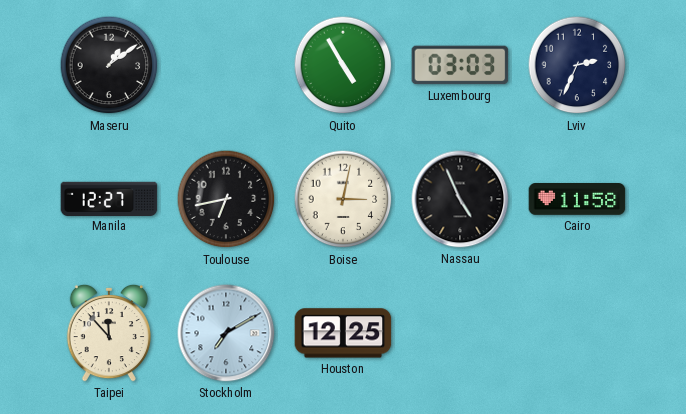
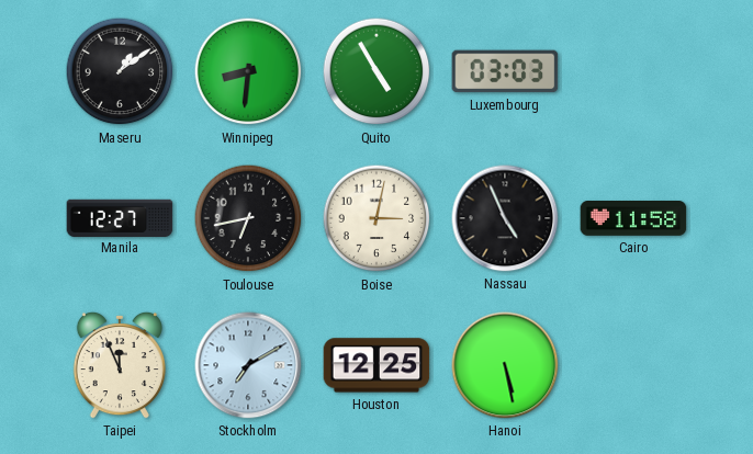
Winnipeg: none -> 8:31 (248, 71)
Lviv: 2:34 -> none (577, 65)
Taipei: 11:53 -> 11:56 (120, 365)
Hanoi: none -> 5:28 (505, 365)
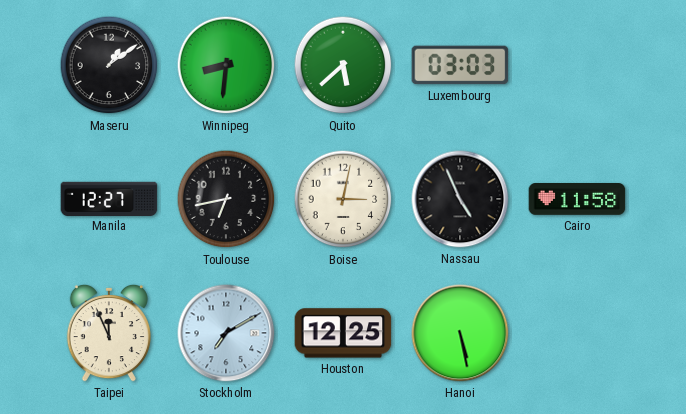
Quito: 4:55 -> 5:38 (343, 65)
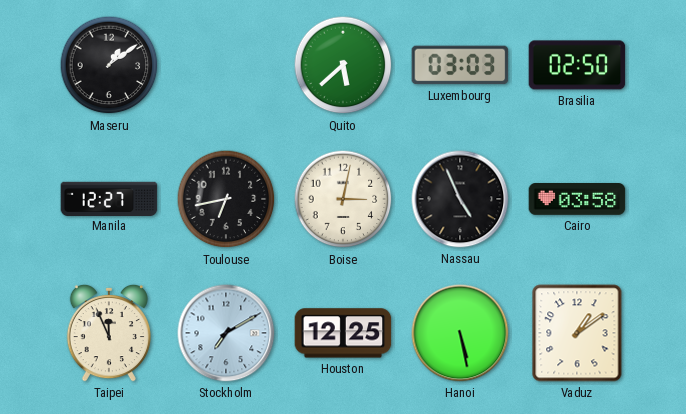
Winnipeg: 8:31 -> none (226, 65)
Brasilia: none -> 02:50 (577, 65)
Cairo: 11:58 -> 03:58 (577, 199)
Vaduz: none -> 1:09 (577, 333)
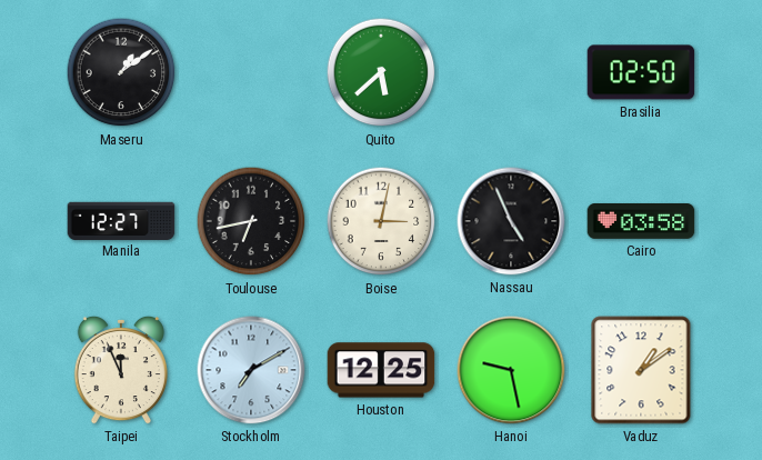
Luxembourg: 03:03 -> none (460, 65)
Hanoi: 5:28 -> 9:28 (511, 370)
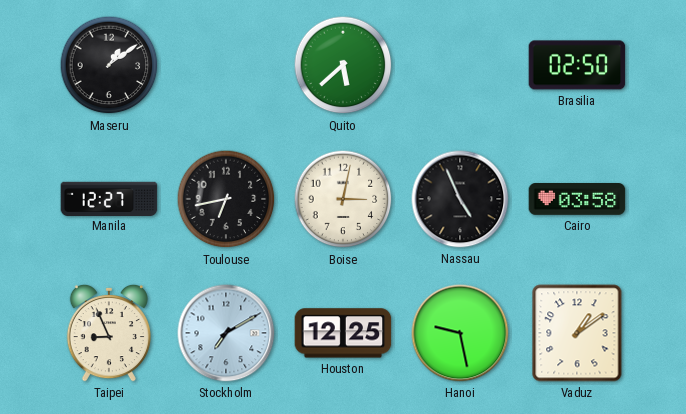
Taipei: 11:56 -> 8:56 (109, 333)
